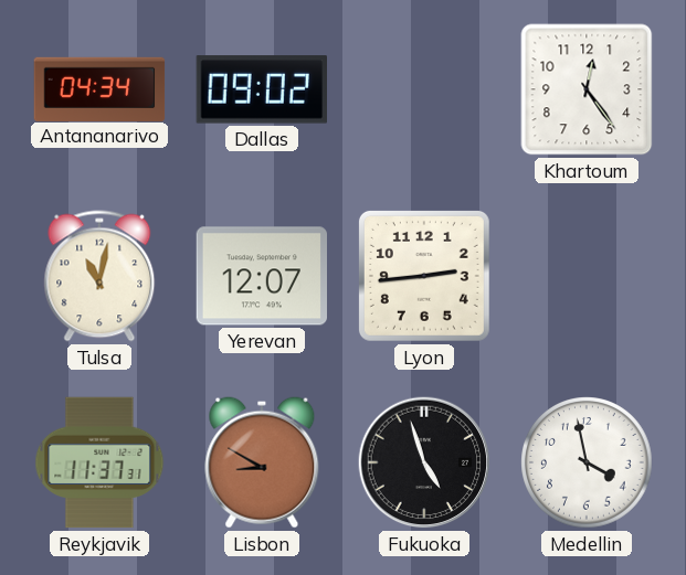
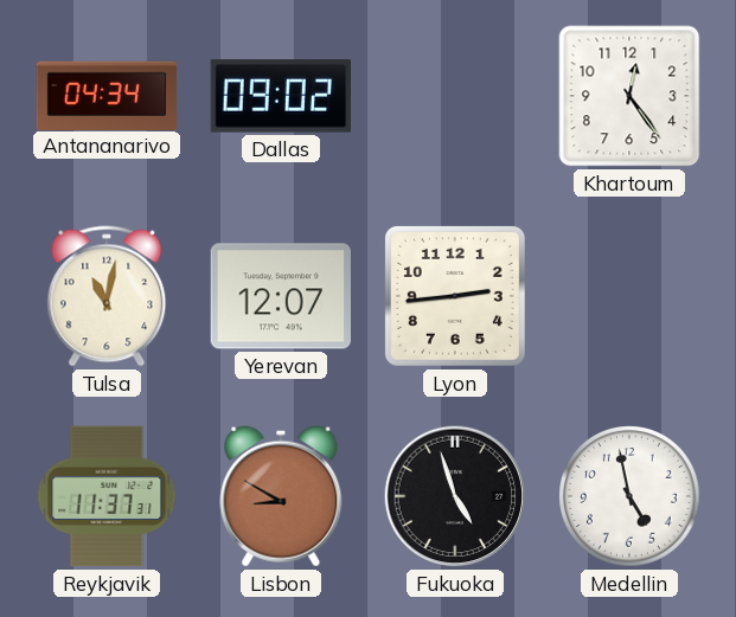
Medellin: 3:58 -> 4:58 (629, 496)
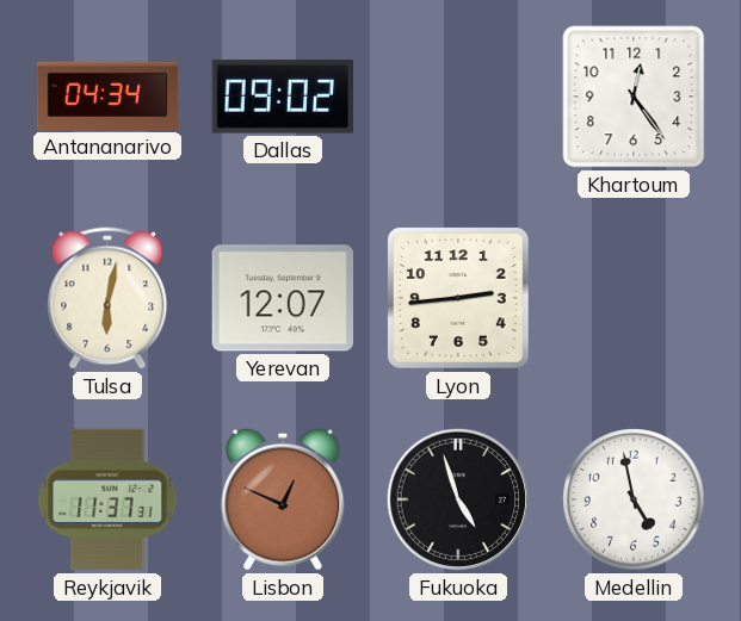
Tulsa: 11:02 -> 6:02 (107, 298)
Lisbon: 8:50 -> 12:49 (283, 499)
